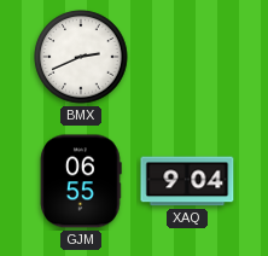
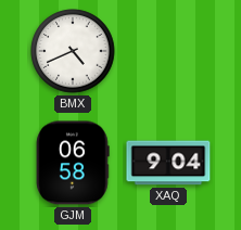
BMX: 2:41 -> 4:41 (73, 51)
GJM: 06:55 -> 06:58 (73, 163)
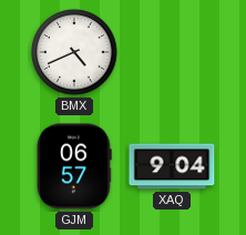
GJM: 06:58 -> 06:57 (74, 166)
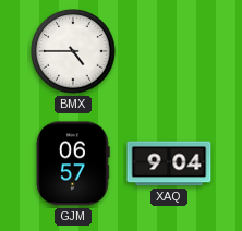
BMX: 4:41 -> 4:45 (73, 51)
